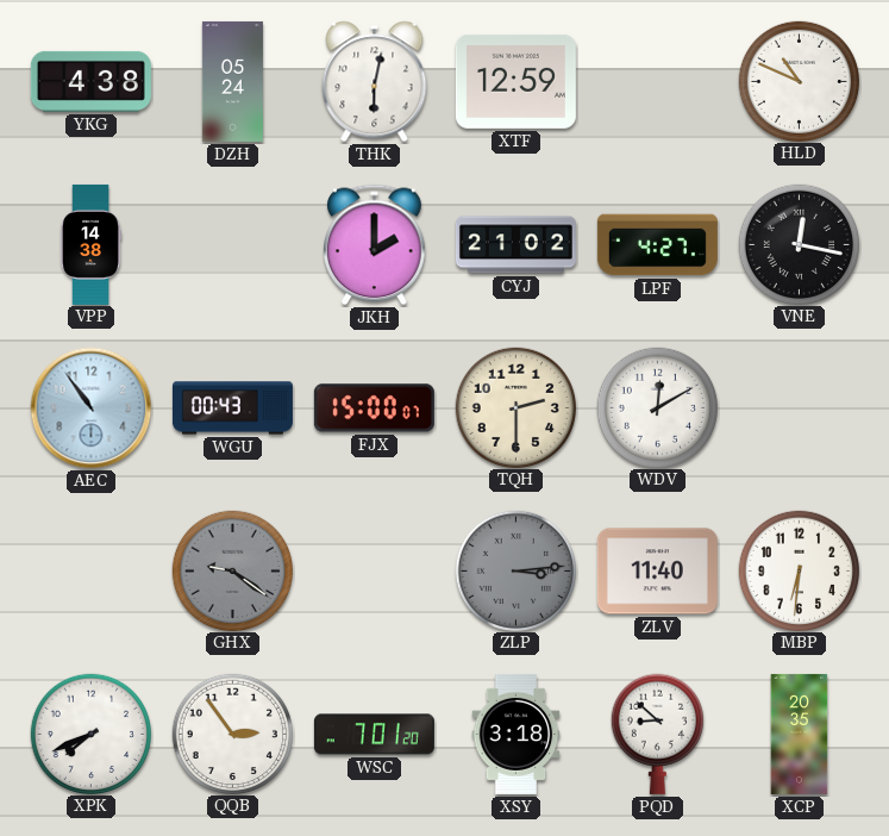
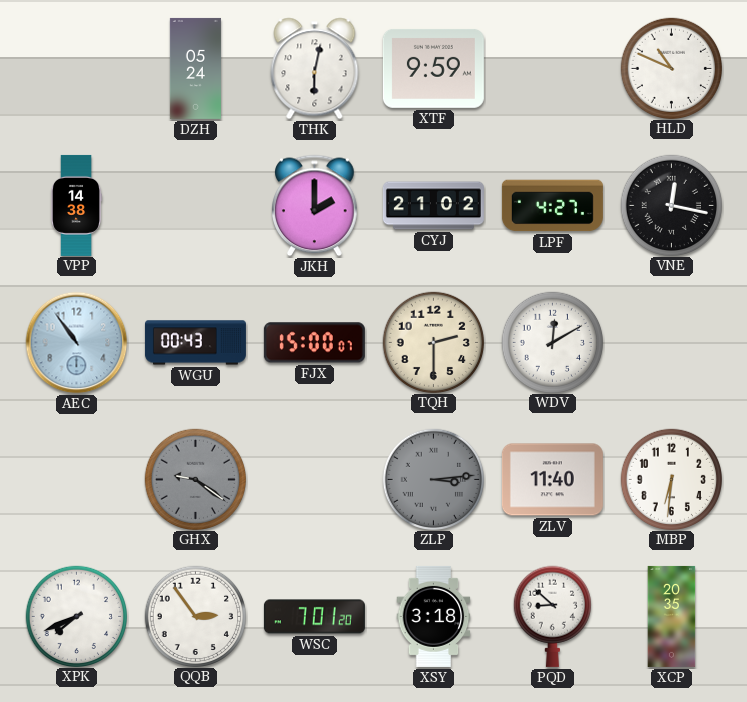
YKG: 4:38 -> none (90, 81)
XTF: 12:59 -> 9:59 (433, 68)
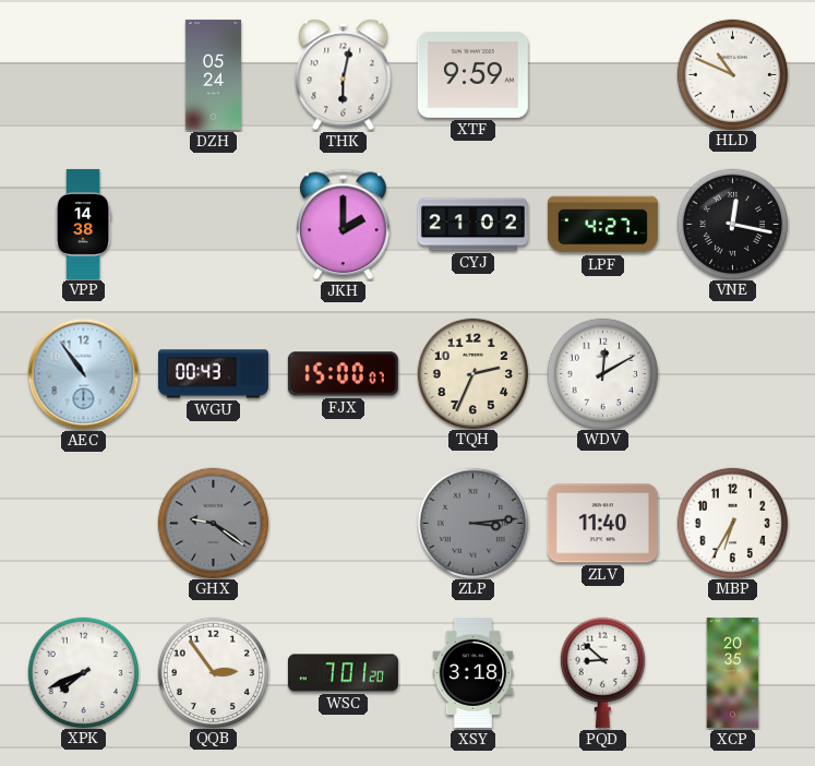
TQH: 2:30 -> 2:34 (472, 373)
MBP: 6:31 -> 6:35 (732, 523)
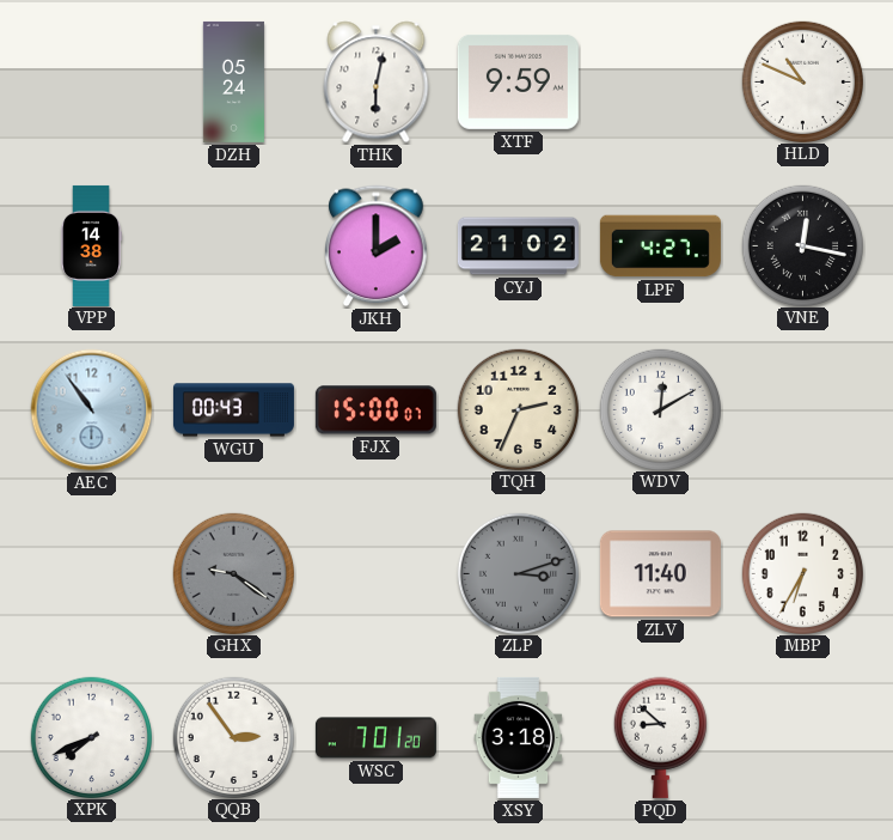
ZLP: 3:14 -> 3:12 (518, 573)
XCP: 20:35 -> none (733, 672)
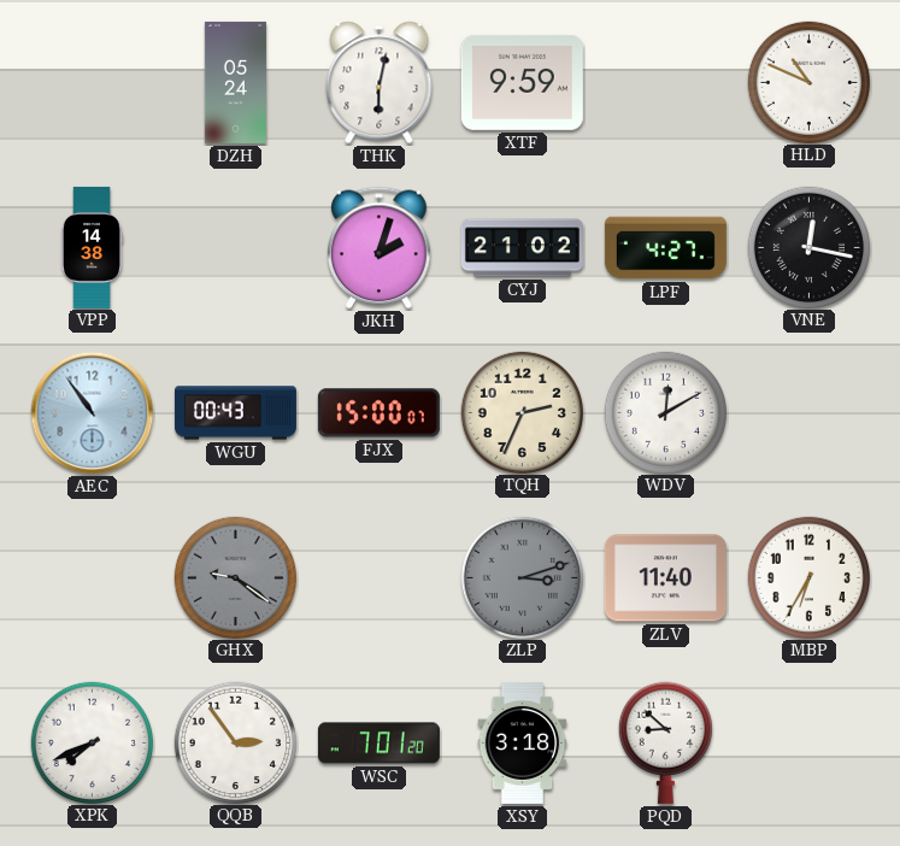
JKH: 2:00 -> 2:03 (380, 248)
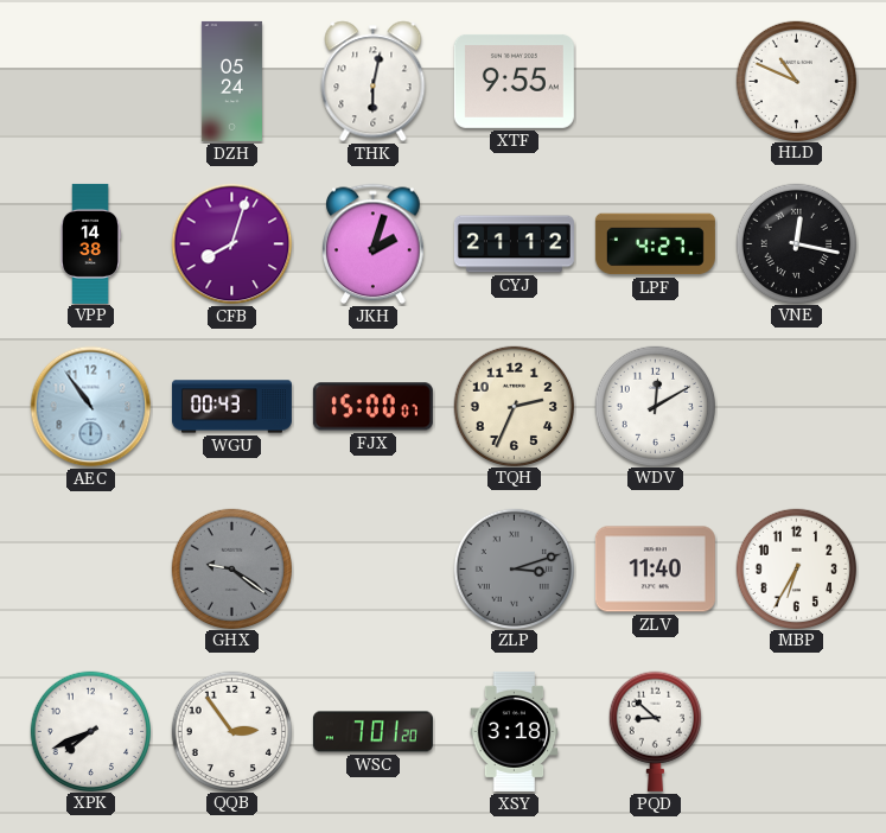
XTF: 9:59 -> 9:55 (514, 81)
CFB: none -> 8:03 (232, 244)
CYJ: 21:02 -> 21:12 (514, 244)
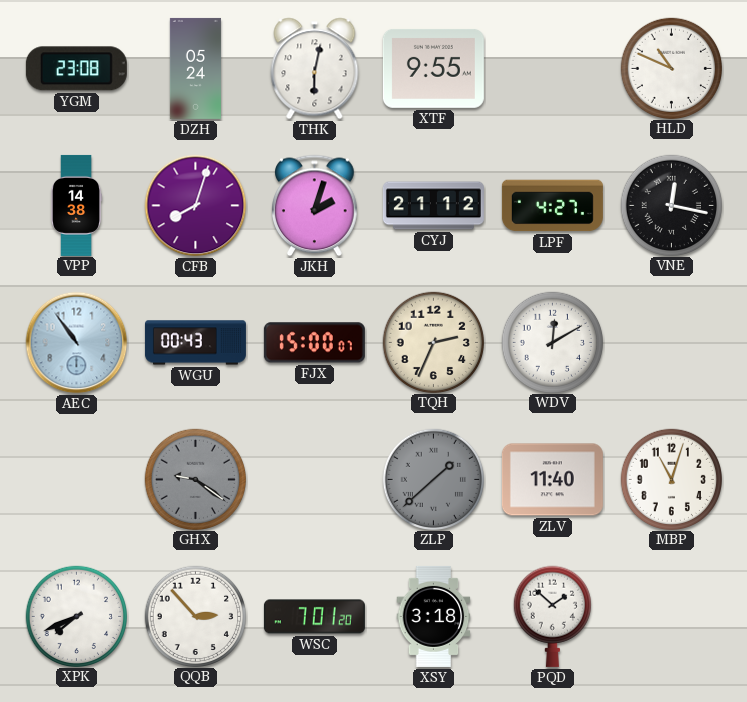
YGM: none -> 23:08 (76, 69)
ZLP: 3:12 -> 1:38 (433, 479)
MBP: 6:35 -> 11:03 (671, 479)
QQB: 2:54 -> 2:53 (195, 616)
PQD: 8:52 -> 1:52 (552, 616)
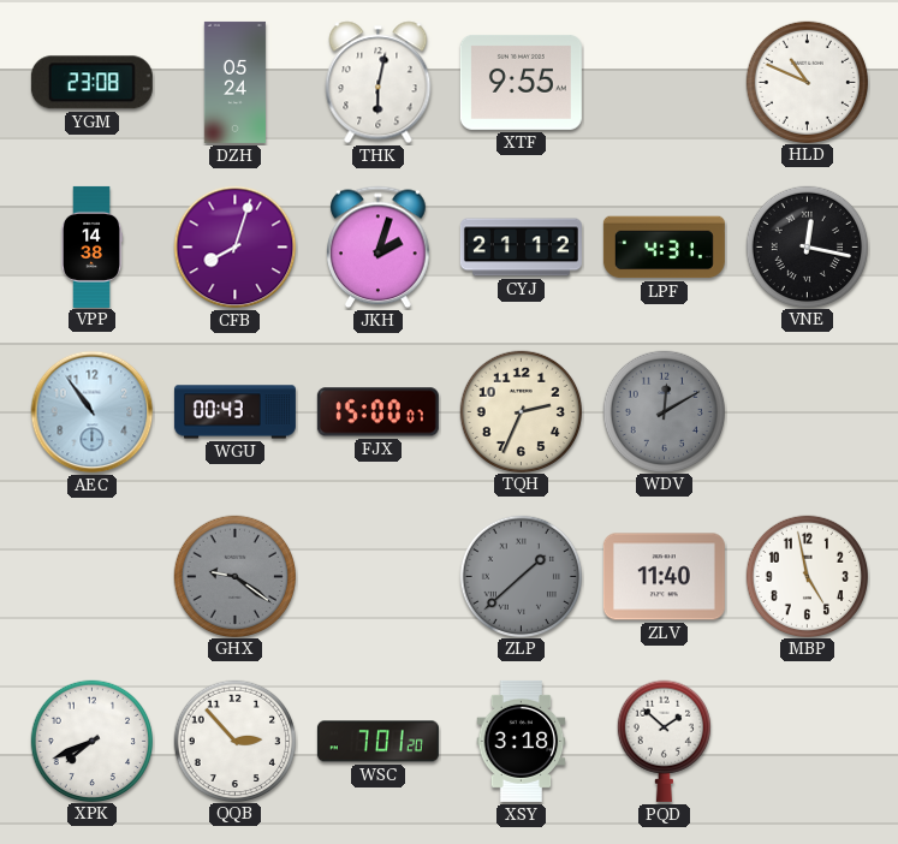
LPF: 4:27 -> 4:31 (664, 248)
WDV dial: white -> grey (664, 411)
MBP: 11:03 -> 4:58 (807, 576)
